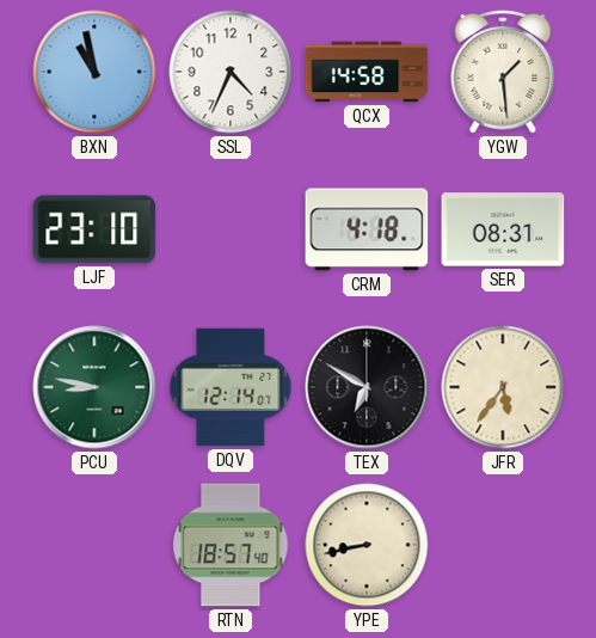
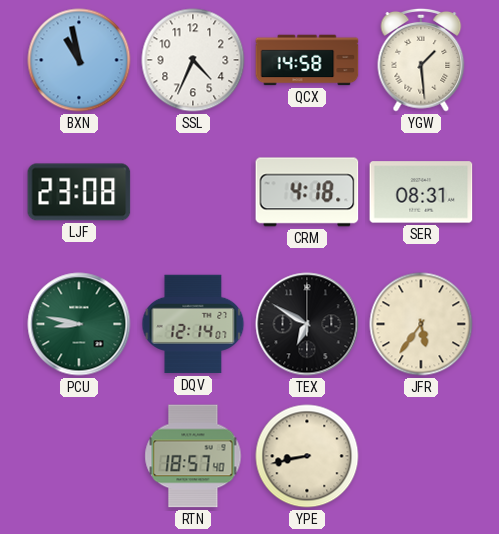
LJF: 23:10 -> 23:08 (79, 192)
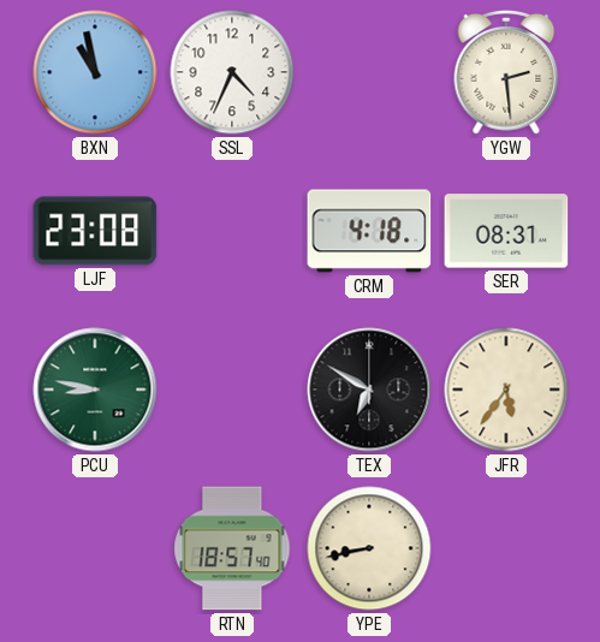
QCX: 14:58 -> none (307, 60)
YGW: 1:29 -> 2:29 (506, 72)
DQV: 12:14 -> none (193, 324)
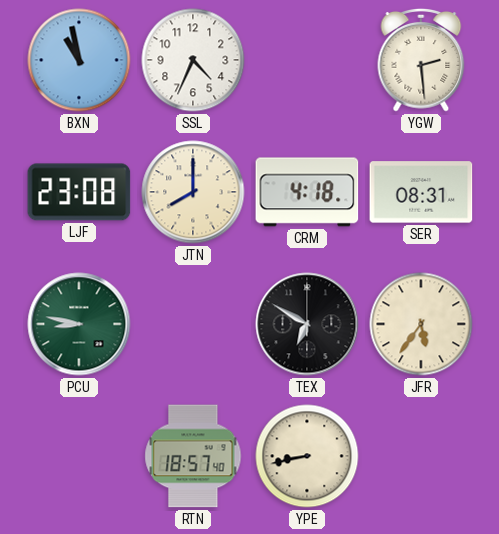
JTN: none -> 8:00 (193, 192)
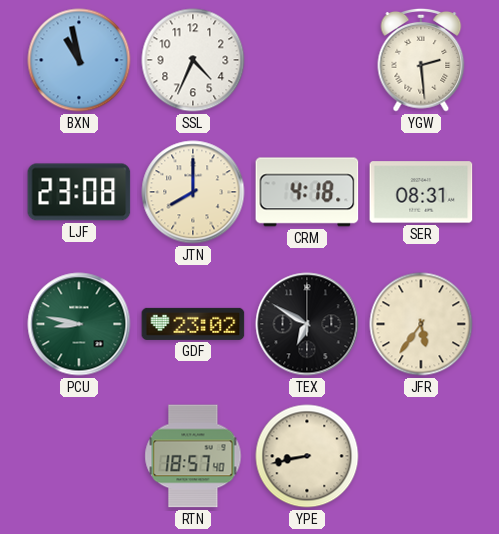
GDF: none -> 23:02 (193, 324)
